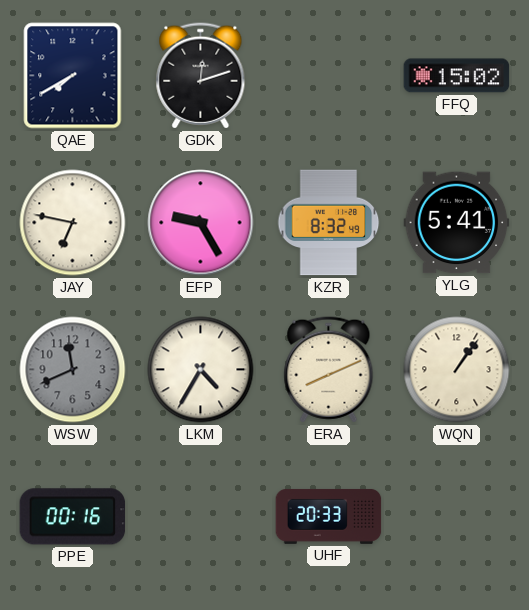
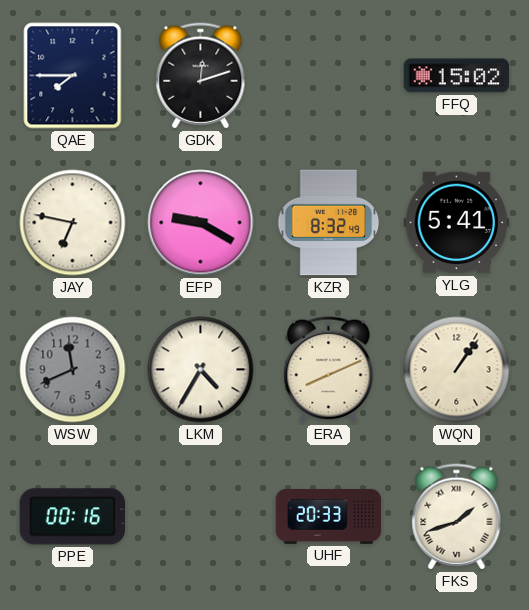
QAE: 7:40 -> 7:45 (73, 76)
EFP: 9:25 -> 9:20 (201, 223)
FKS: none -> 1:42 (457, 517)
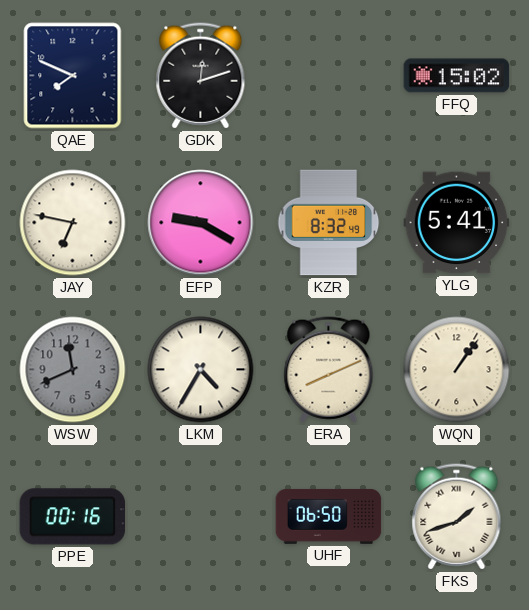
QAE: 7:45 -> 7:49 (73, 76)
UHF: 20:33 -> 06:50 (329, 516)
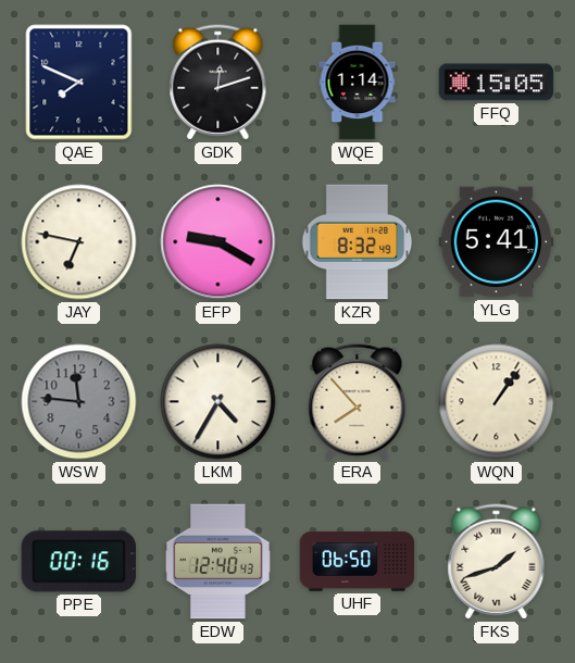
WQE: none -> 1:14 (358, 83)
FFQ: 15:02 -> 15:05 (497, 83)
WSW: 11:41 -> 11:46 (79, 402)
ERA: 8:11 -> 7:53 (358, 402)
EDW: none -> 12:40 (217, 562)
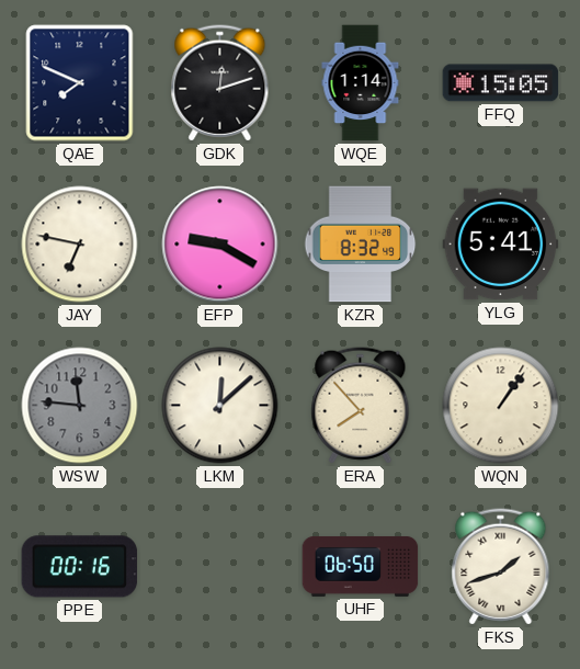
LKM: 4:35 -> 12:08 (220, 406)
EDW: 12:40 -> none (217, 562)
